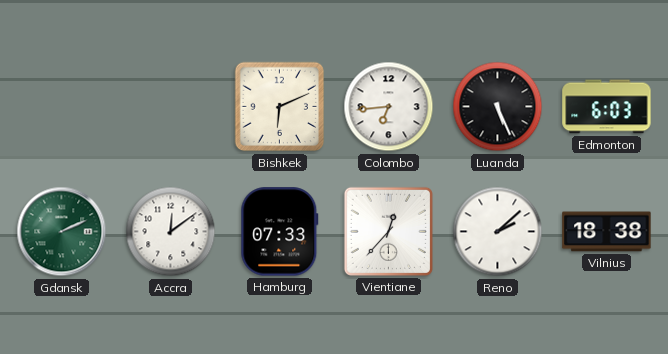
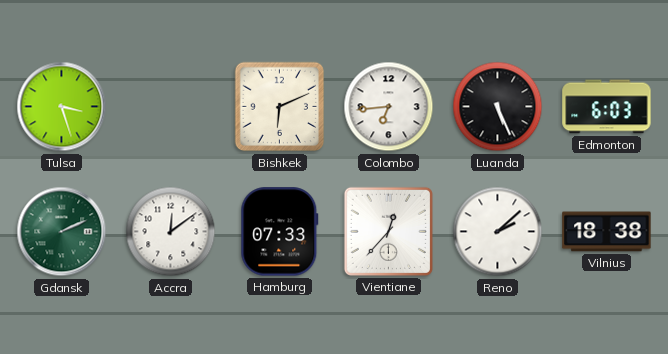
Tulsa: none -> 3:27 (62, 107)
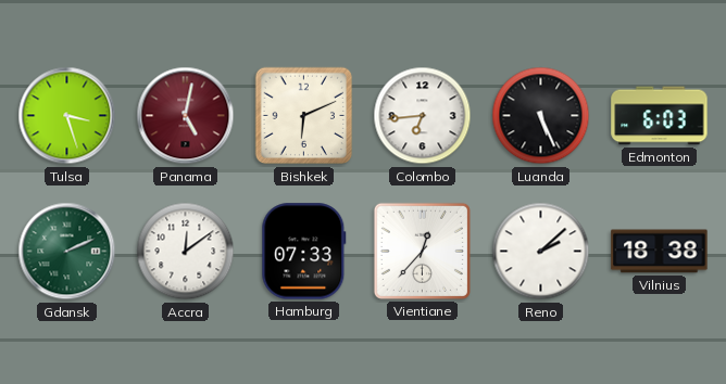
Panama: none -> 5:02 (186, 116)
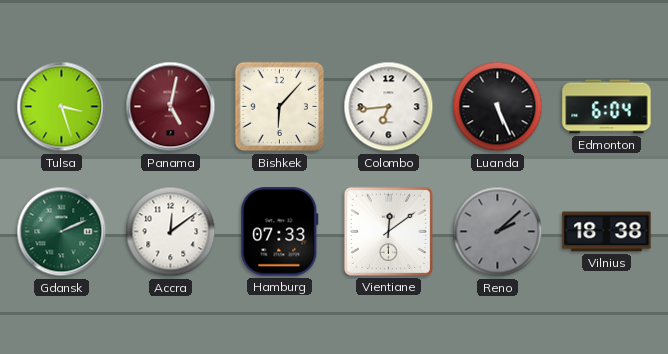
Bishkek: 6:11 -> 6:07 (280, 107)
Edmonton: 6:03 -> 6:04 (607, 107)
Vientiane: 12:37 -> 12:09 (388, 231)
Reno dial: white -> grey (498, 232)
